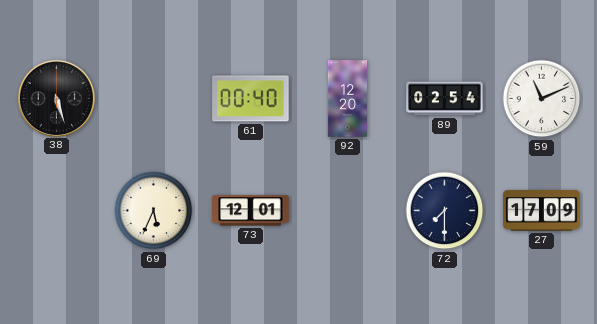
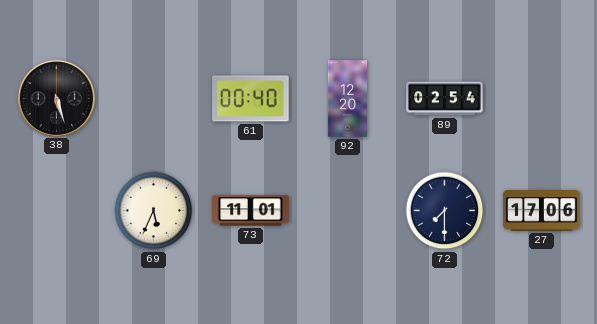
59: 11:11 -> none (542, 99)
73: 12:01 -> 11:01 (251, 211)
27: 17:09 -> 17:06 (542, 211)
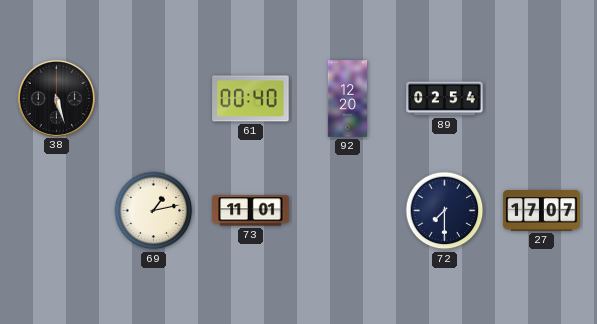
69: 5:34 -> 1:13 (154, 211)
27: 17:06 -> 17:07 (542, 211)
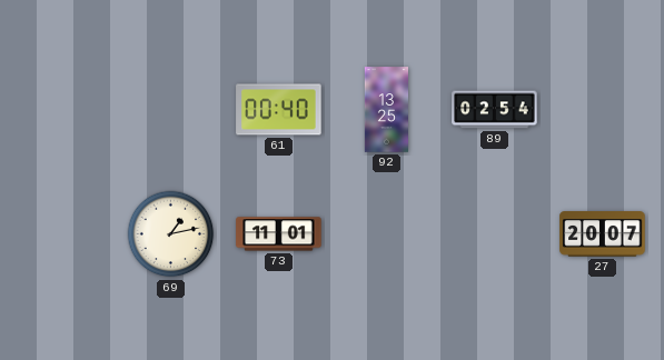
38: 5:27 -> none (56, 98)
92: 12:20 -> 13:25 (386, 110)
72: 7:30 -> none (445, 211)
27: 17:07 -> 20:07 (603, 234)
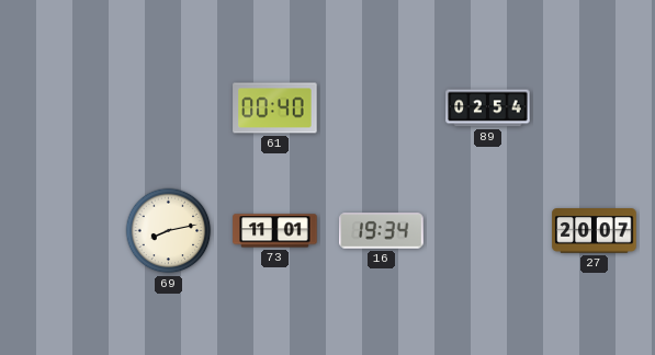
92: 13:25 -> none (386, 110)
69: 1:13 -> 8:13 (169, 231)
16: none -> 19:34 (382, 231)
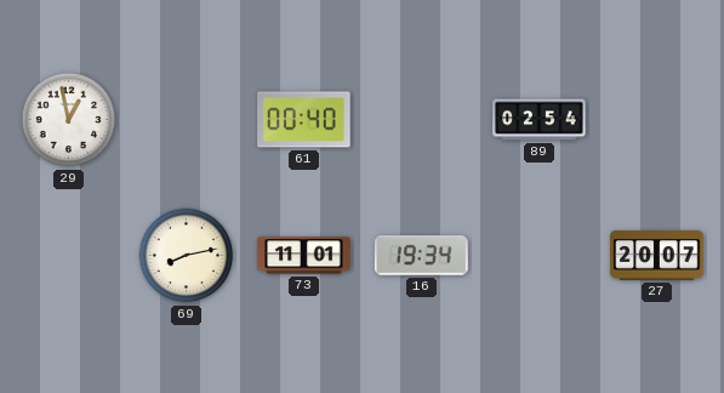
29: none -> 12:58 (69, 120)
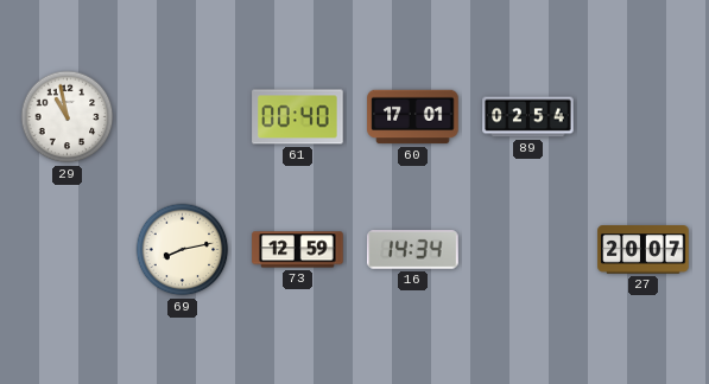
29: 12:58 -> 10:58 (68, 117)
60: none -> 17:01 (413, 117)
73: 11:01 -> 12:59 (298, 250)
16: 19:34 -> 14:34 (413, 250)
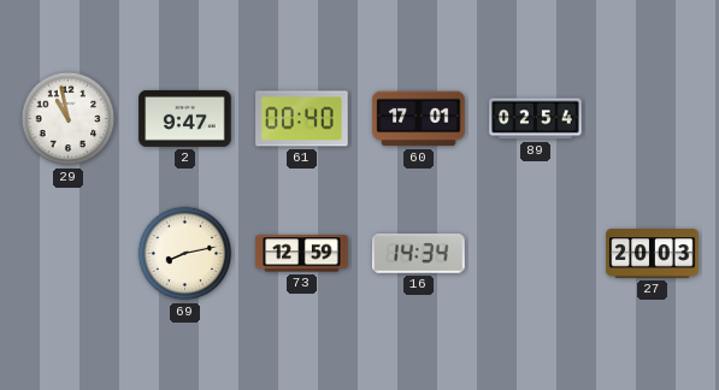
2: none -> 9:47 (185, 118)
27: 20:07 -> 20:03 (653, 254)
